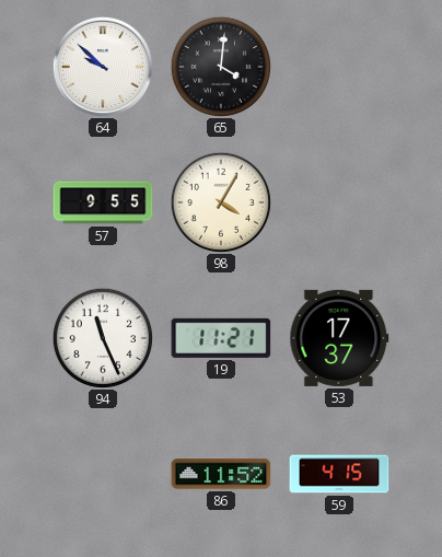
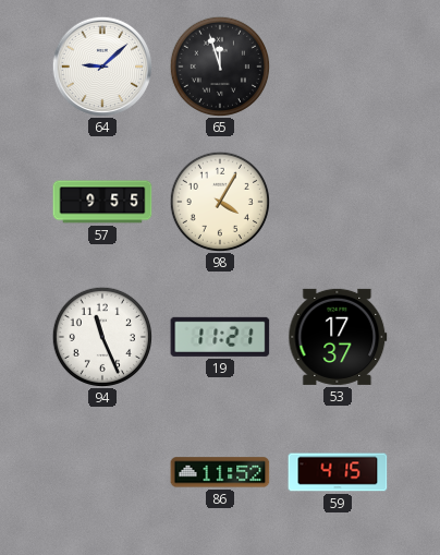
64: 9:52 -> 9:08 (101, 65)
65: 4:01 -> 11:57 (219, 65)
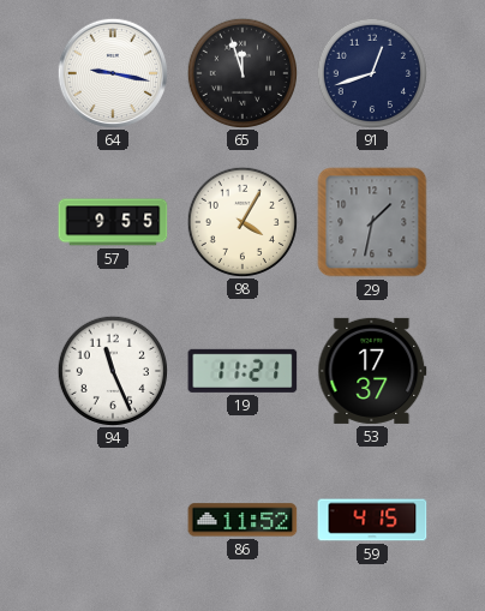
64: 9:08 -> 9:17 (112, 72)
91: none -> 12:42 (371, 72)
29: none -> 1:32 (372, 222)
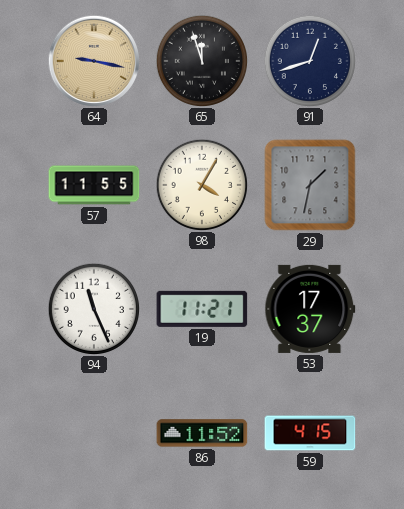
64 dial: white -> champagne (93, 60)
57: 9:55 -> 11:55 (94, 185)
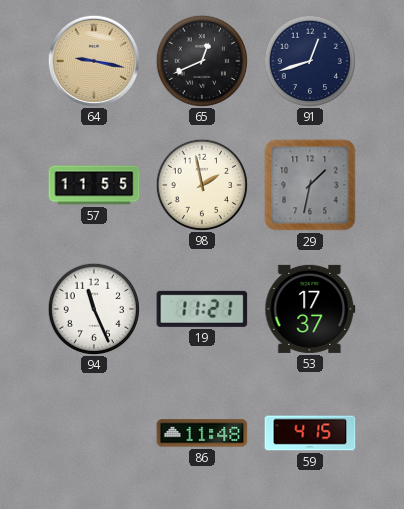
65: 11:57 -> 12:41 (201, 60)
98: 4:05 -> 1:58 (201, 184)
86: 11:52 -> 11:48 (202, 433)
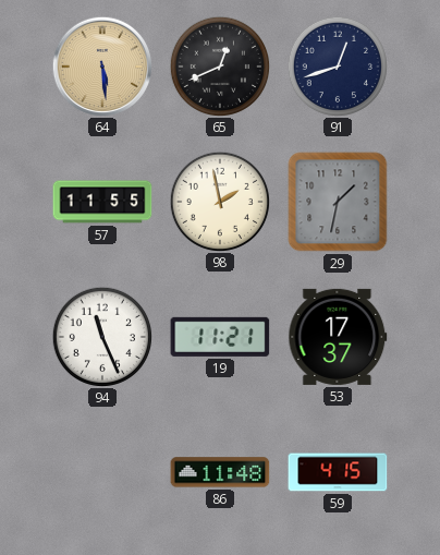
64: 9:17 -> 5:29 (101, 65)
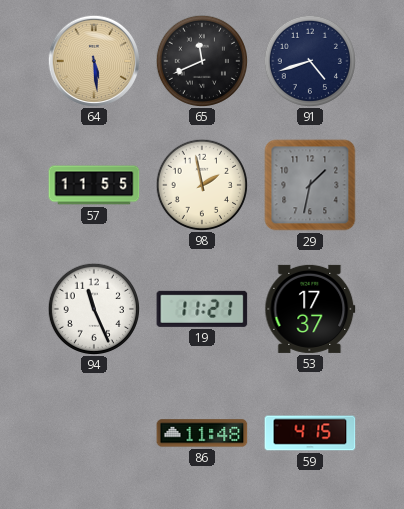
65: 12:41 -> 11:41 (201, 60)
91: 12:42 -> 4:42 (309, 60)
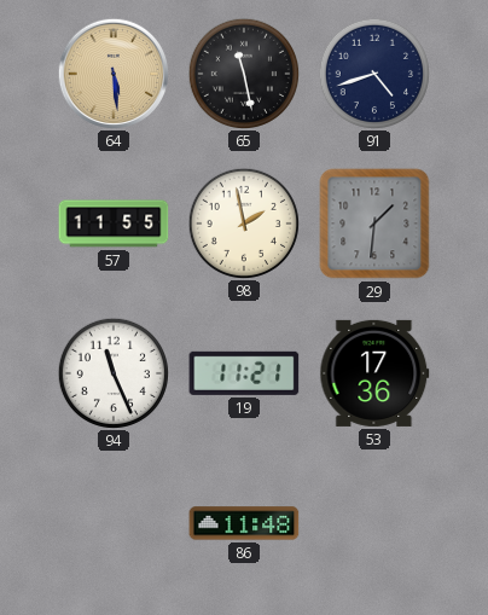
65: 11:41 -> 11:28 (243, 72)
29: 1:32 -> 1:31 (374, 224)
53: 17:37 -> 17:36 (374, 373)
59: 4:15 -> none (310, 433)
